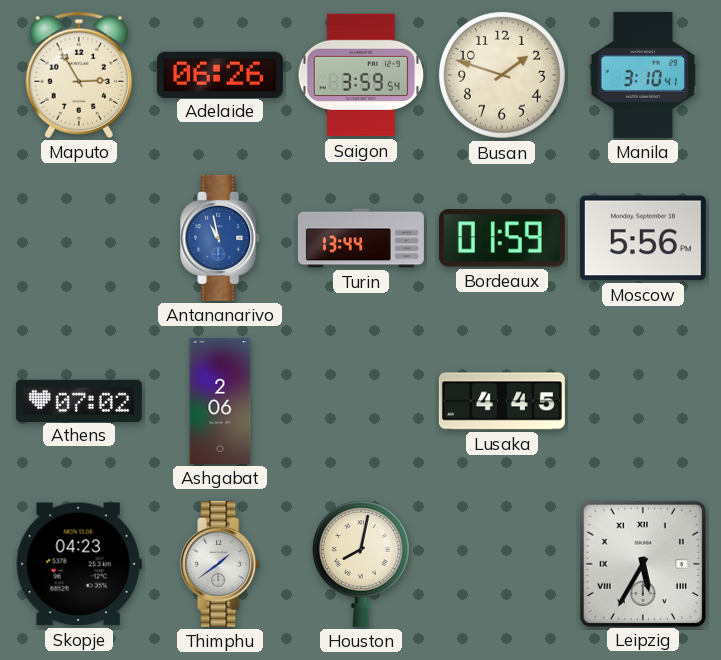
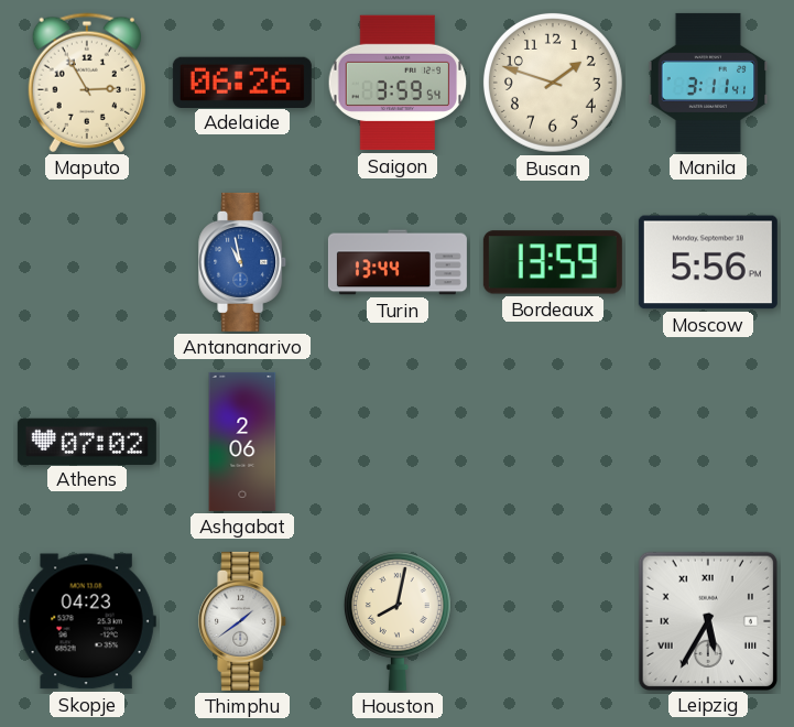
Manila: 3:10 -> 3:11 (708, 83)
Bordeaux: 01:59 -> 13:59 (553, 262)
Lusaka: 4:45 -> none (502, 401)
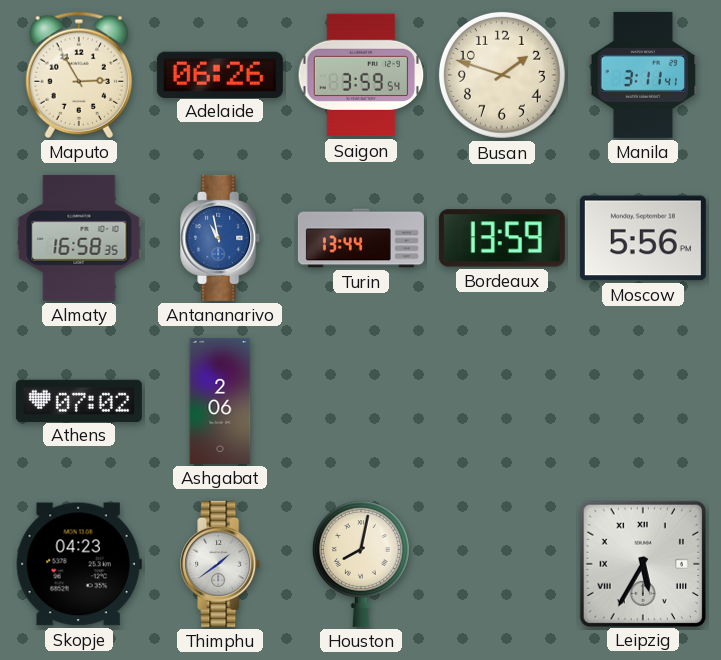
Almaty: none -> 16:58 (79, 238)
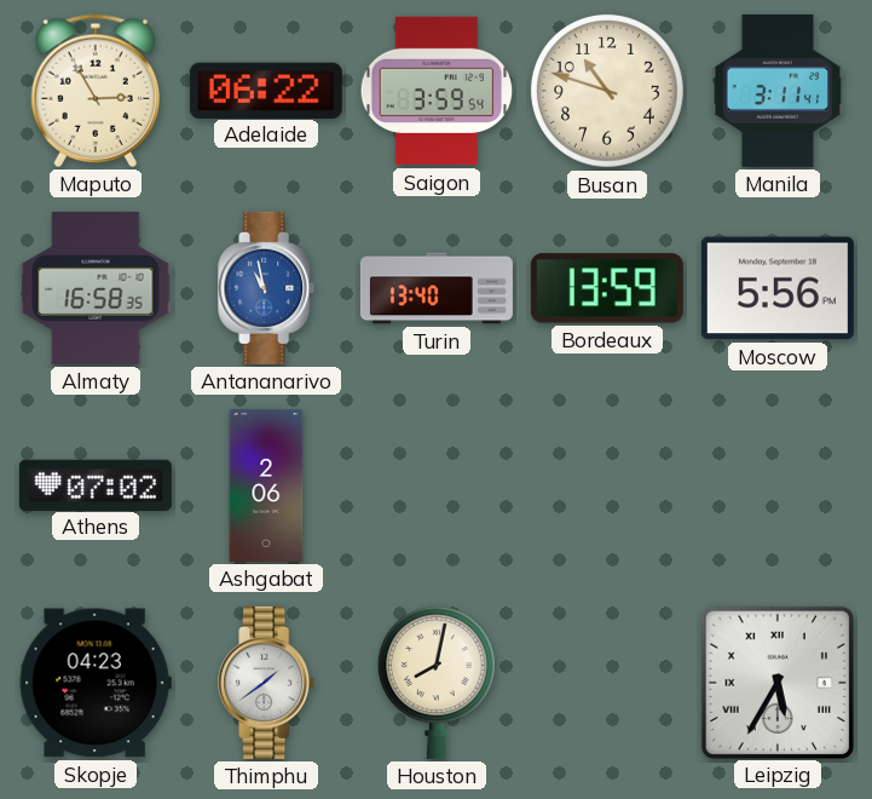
Adelaide: 06:26 -> 06:22 (266, 90)
Busan: 1:48 -> 10:48 (607, 91)
Turin: 13:44 -> 13:40 (437, 288)
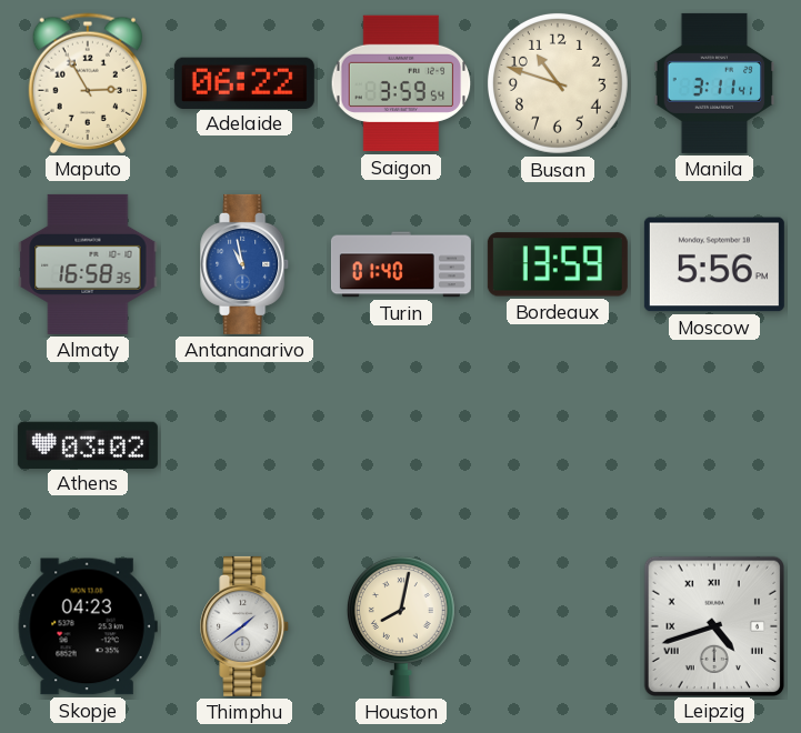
Turin: 13:40 -> 01:40 (401, 264)
Athens: 07:02 -> 03:02 (88, 444)
Ashgabat: 2:06 -> none (266, 485)
Leipzig: 5:35 -> 4:42 (713, 625)
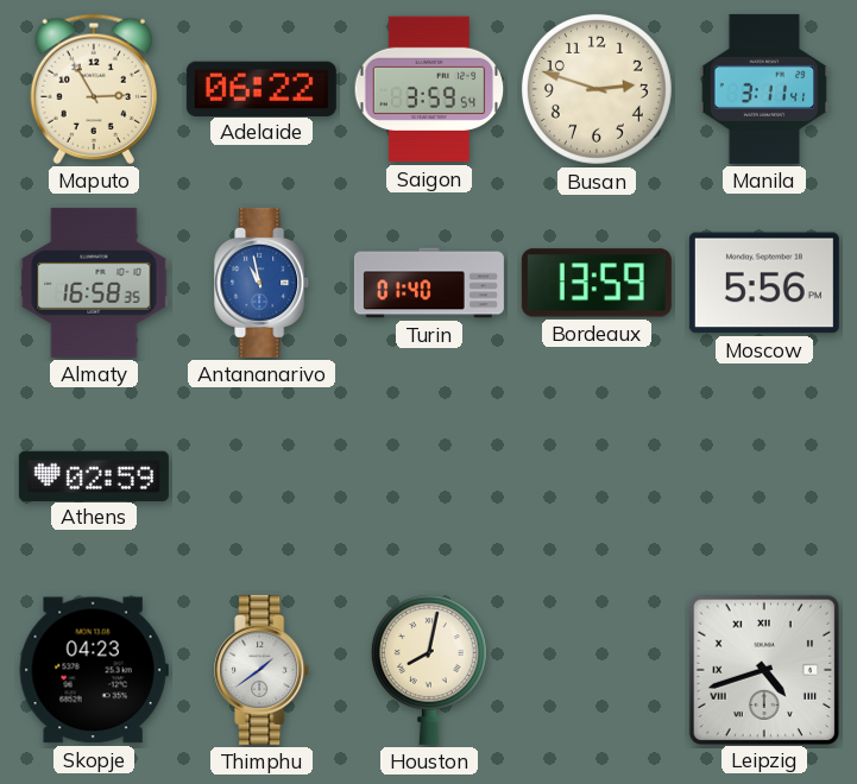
Busan: 10:48 -> 2:48 (597, 89)
Athens: 03:02 -> 02:59 (94, 475)
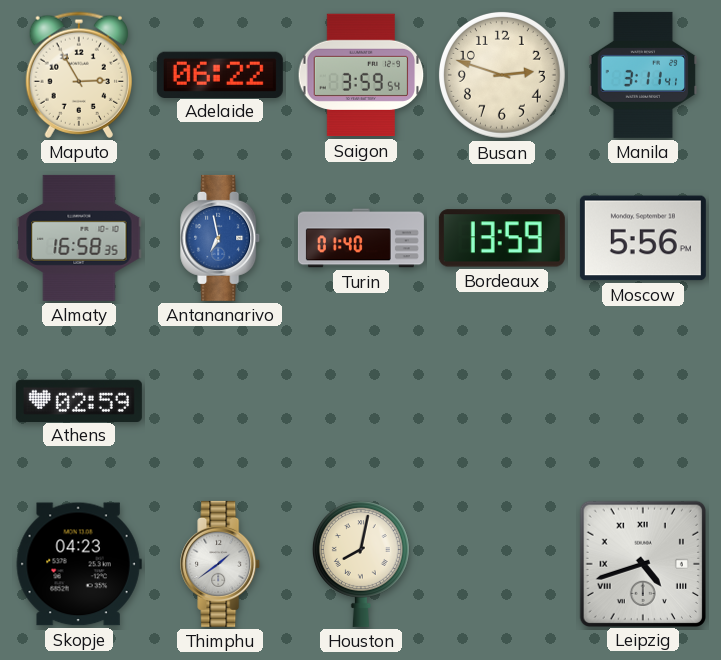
Antananarivo: 10:58 -> 6:58 (221, 238)
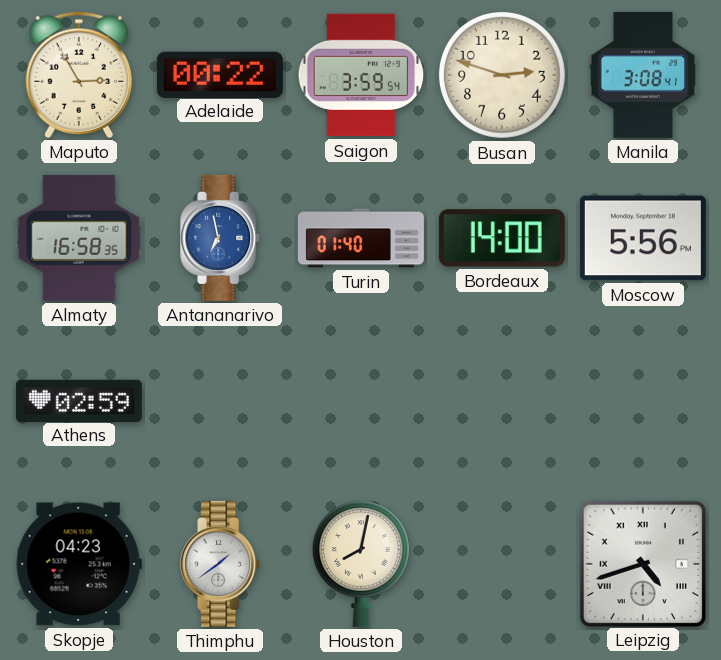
Adelaide: 06:22 -> 00:22 (220, 74)
Manila: 3:11 -> 3:08 (643, 75)
Bordeaux: 13:59 -> 14:00 (502, 238)
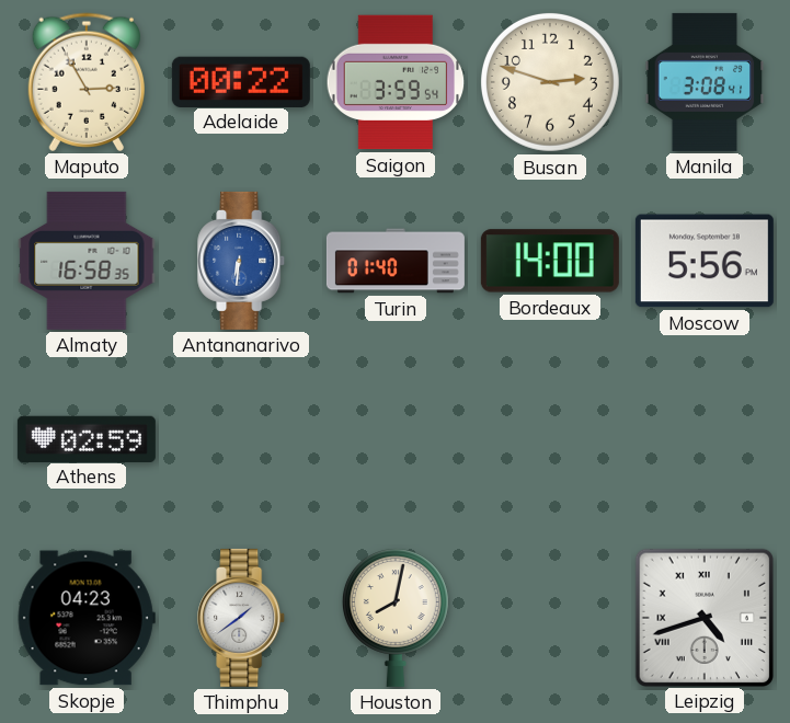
Antananarivo: 6:58 -> 6:31 (242, 261)
